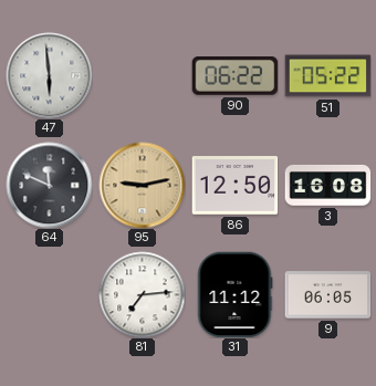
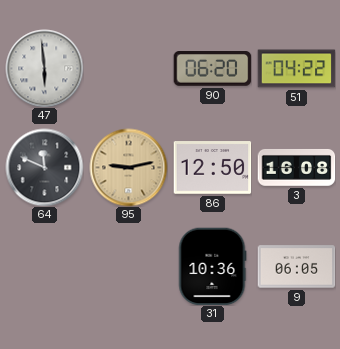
90: 06:22 -> 06:20 (212, 69)
51: 05:22 -> 04:22 (296, 69)
81: 7:14 -> none (142, 294)
31: 11:12 -> 10:36 (212, 266)
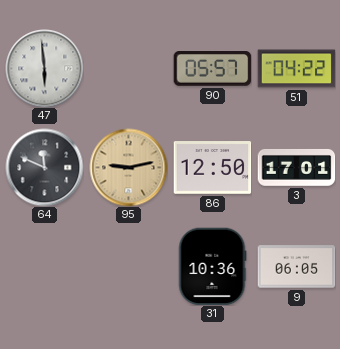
90: 06:20 -> 05:57 (212, 69)
3: 16:08 -> 17:01 (296, 167)
